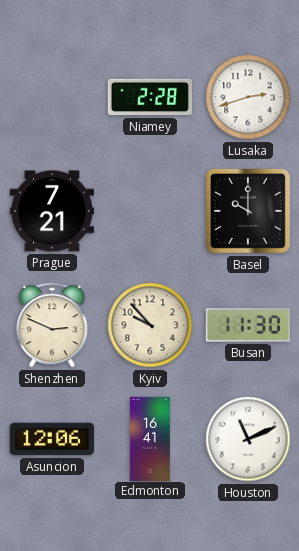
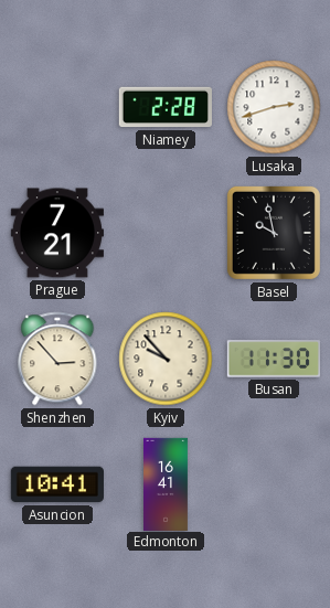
Basel: 10:00 -> 9:58 (274, 233)
Shenzhen: 2:49 -> 2:53 (57, 359)
Asuncion: 12:06 -> 10:41 (57, 484)
Houston: 11:11 -> none (248, 439)
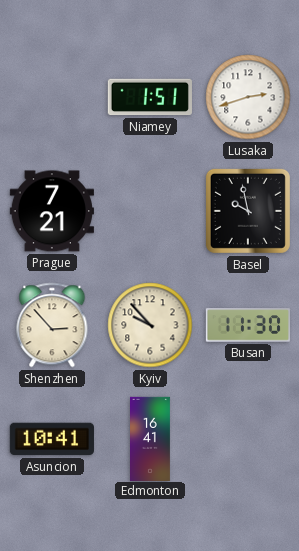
Niamey: 2:28 -> 1:51 (150, 97)
